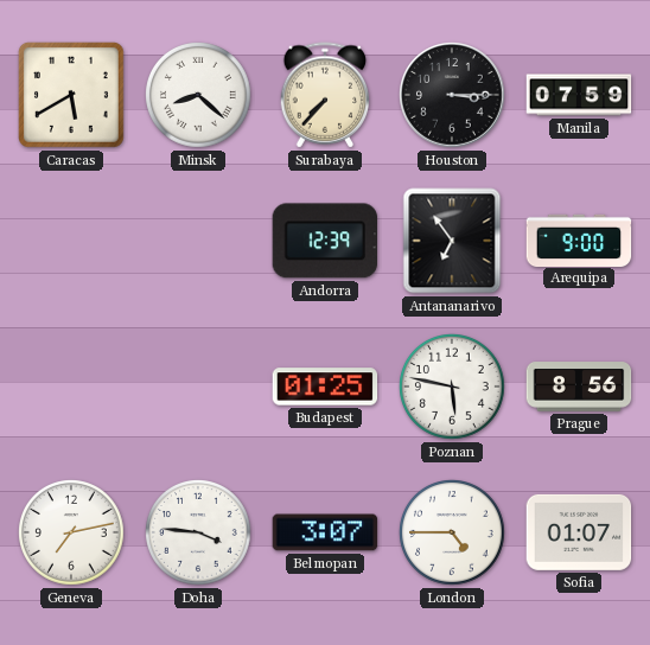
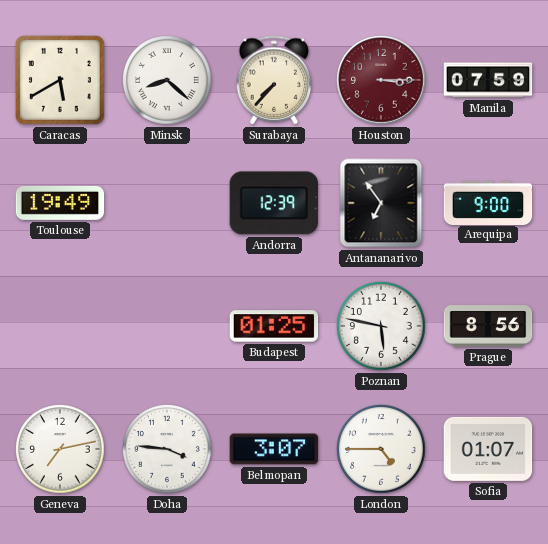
Houston dial: black -> burgundy (382, 81)
Toulouse: none -> 19:49 (60, 203)
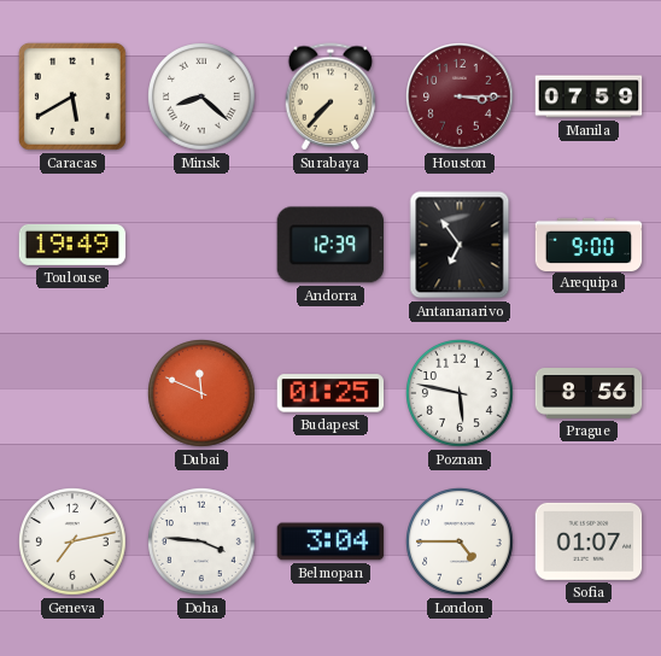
Dubai: none -> 11:49 (203, 394)
Belmopan: 3:07 -> 3:04 (330, 541)
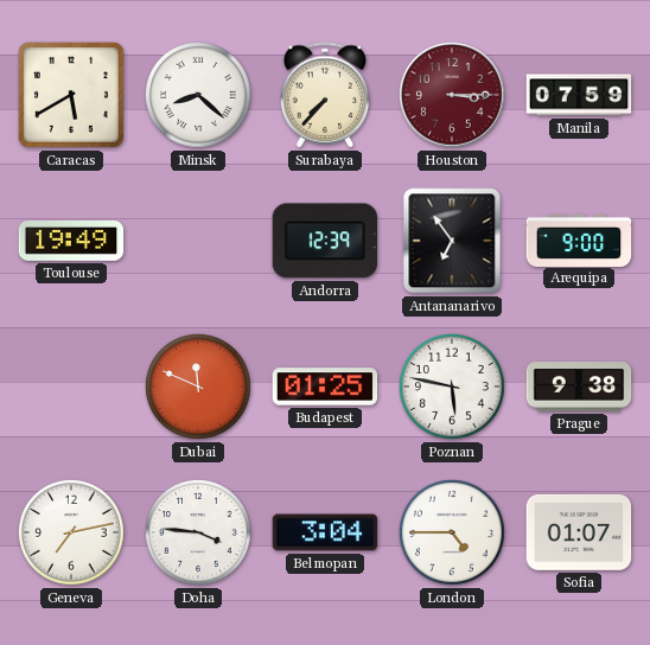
Prague: 8:56 -> 9:38 (579, 387)
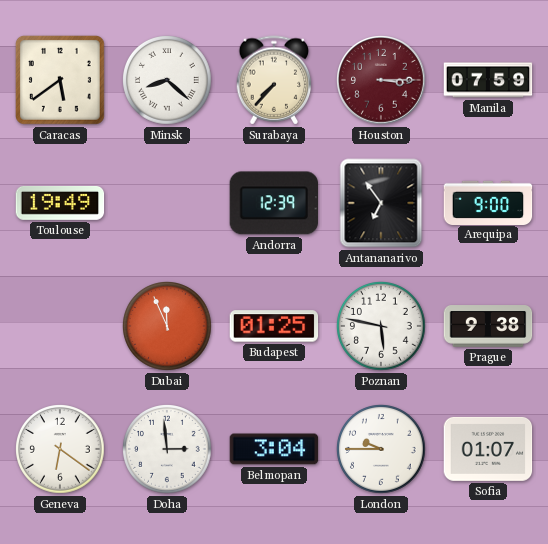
Caracas: 5:40 -> 5:39 (60, 80)
Dubai: 11:49 -> 11:56 (168, 327)
Geneva: 7:13 -> 6:21 (61, 450)
Doha: 3:46 -> 2:59 (168, 450)
London: 4:45 -> 9:45 (382, 450)
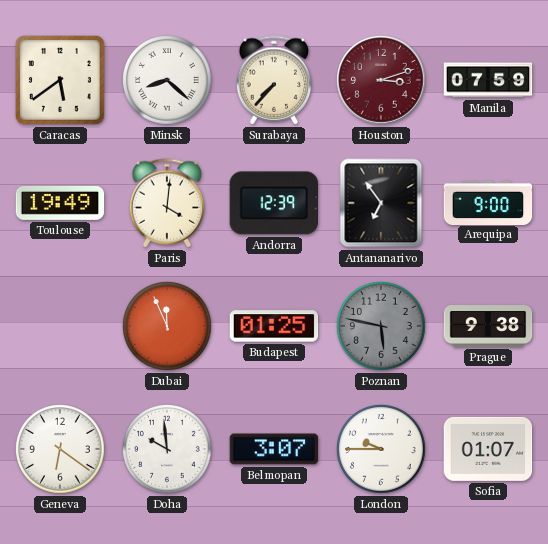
Houston: 3:15 -> 3:12 (382, 81)
Paris: none -> 4:01 (167, 203)
Poznan dial: white -> grey (382, 327)
Doha: 2:59 -> 9:59 (168, 450)
Belmopan: 3:04 -> 3:07 (274, 449)
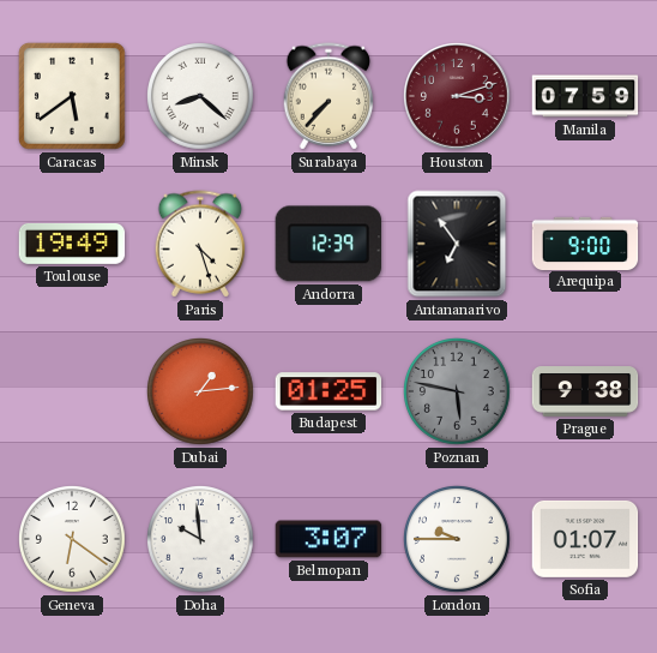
Paris: 4:01 -> 4:27 (200, 244)
Dubai: 11:56 -> 1:14 (201, 393)
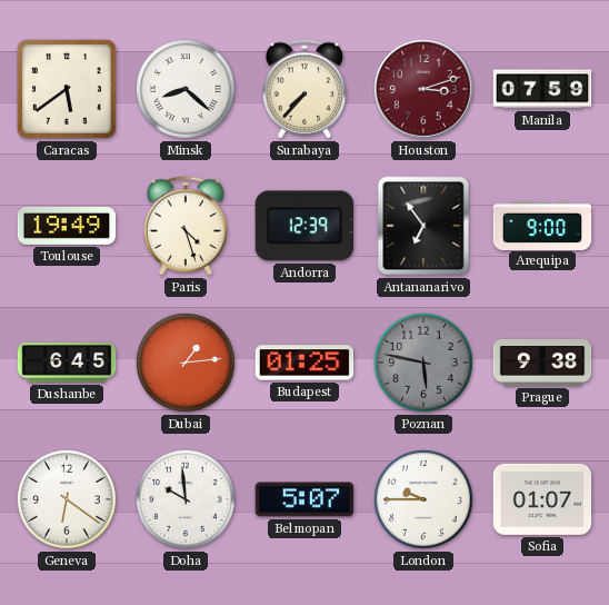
Dushanbe: none -> 6:45 (67, 363)
Belmopan: 3:07 -> 5:07 (304, 499)
